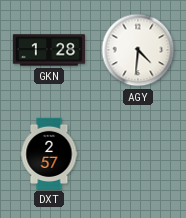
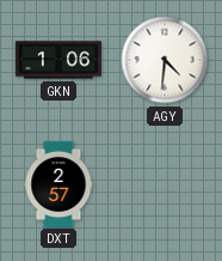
GKN: 1:28 -> 1:06 (58, 60)
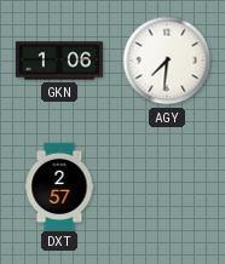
AGY: 4:31 -> 7:31 (167, 61)
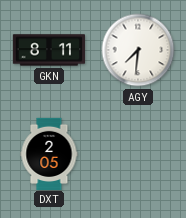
GKN: 1:06 -> 8:11 (49, 50)
DXT: 2:57 -> 2:05 (49, 153)
